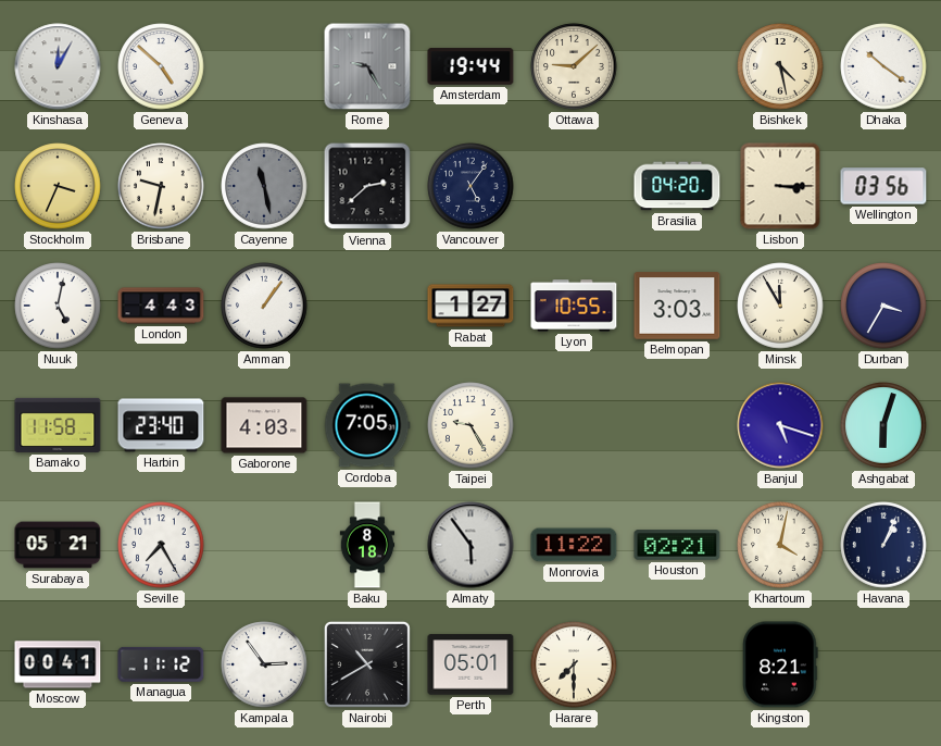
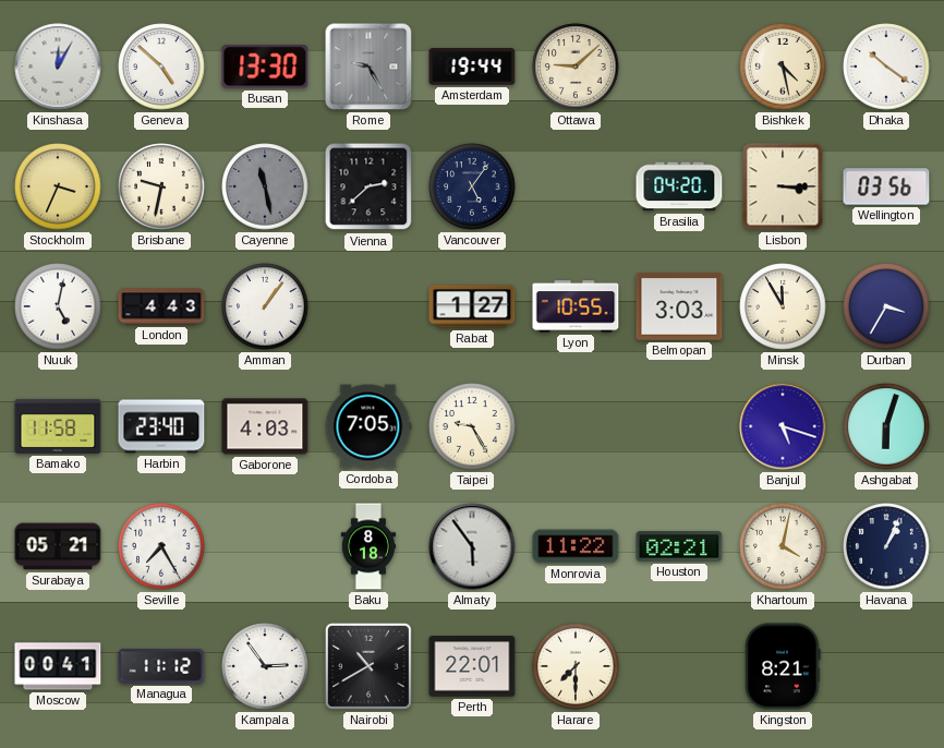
Busan: none -> 13:30 (265, 67)
Perth: 05:01 -> 22:01 (472, 666)
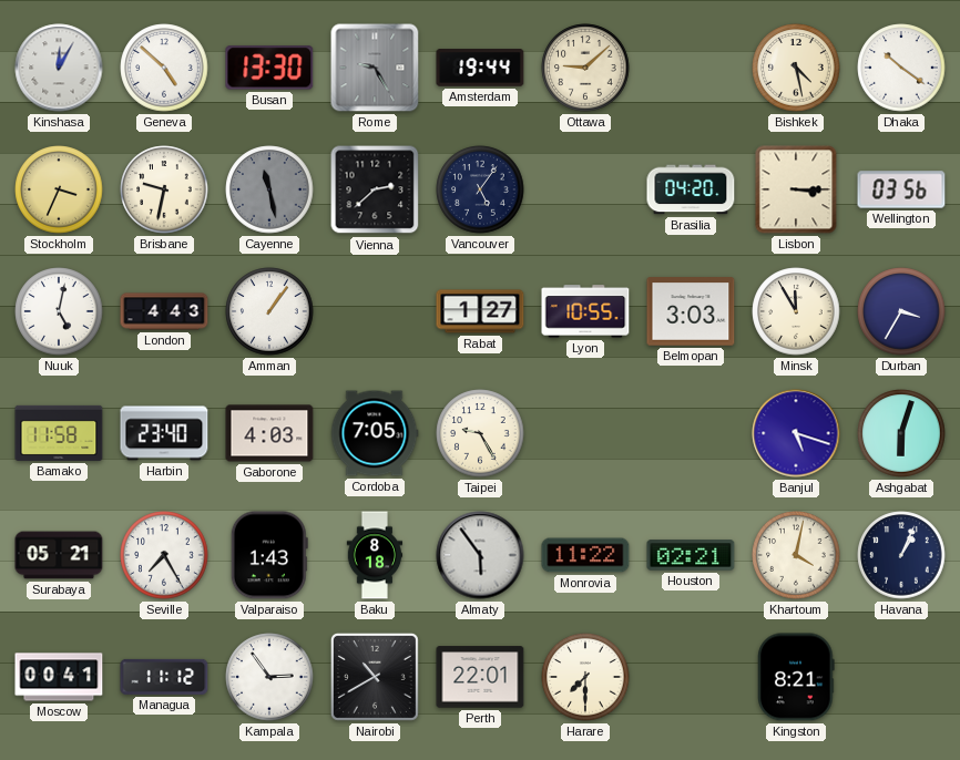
Valparaiso: none -> 1:43 (269, 555)
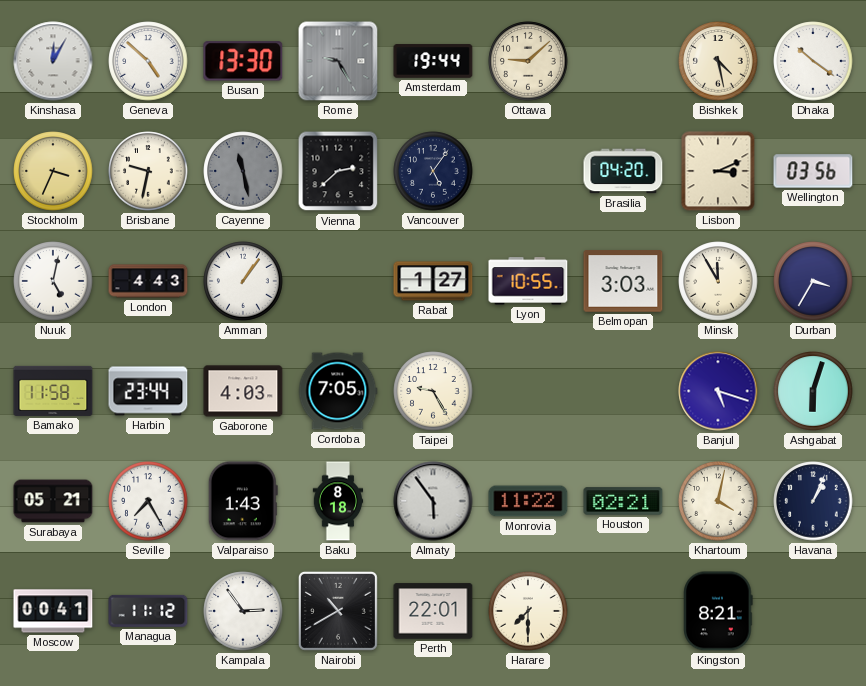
Lisbon: 3:15 -> 3:11 (718, 171)
Harbin: 23:40 -> 23:44 (148, 391)
